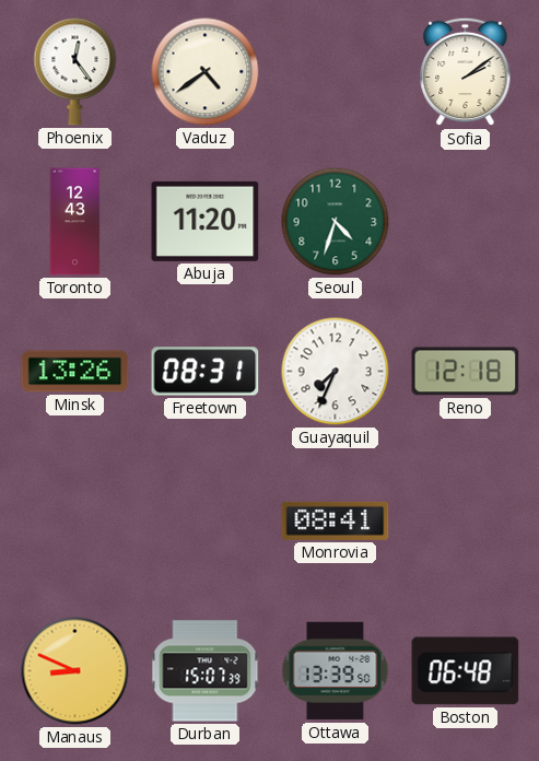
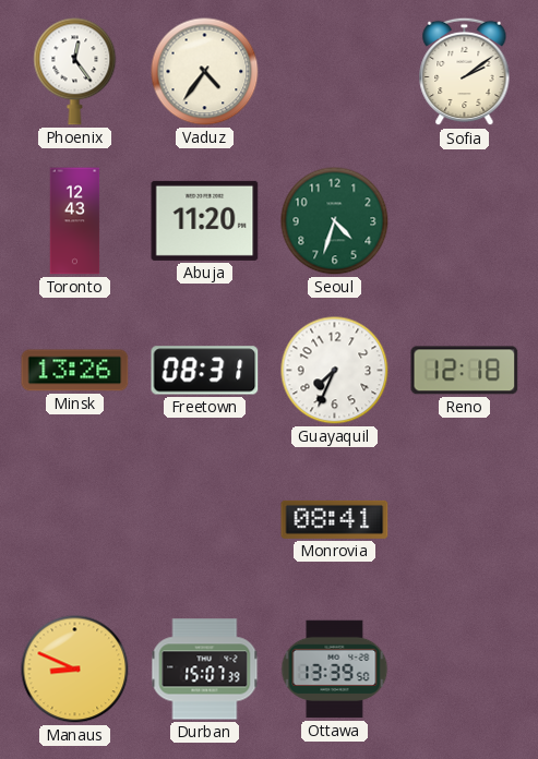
Vaduz: 4:39 -> 4:36 (205, 72)
Boston: 06:48 -> none (466, 671)
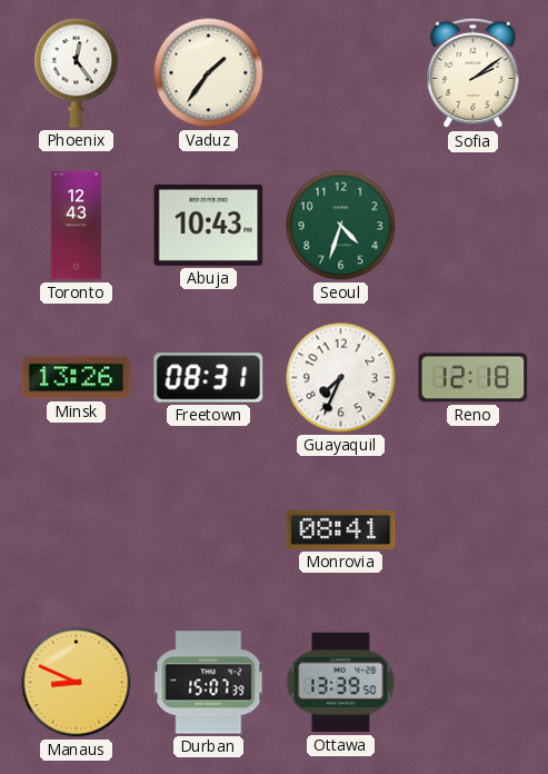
Vaduz: 4:36 -> 1:36 (209, 73)
Abuja: 11:20 -> 10:43 (209, 225)
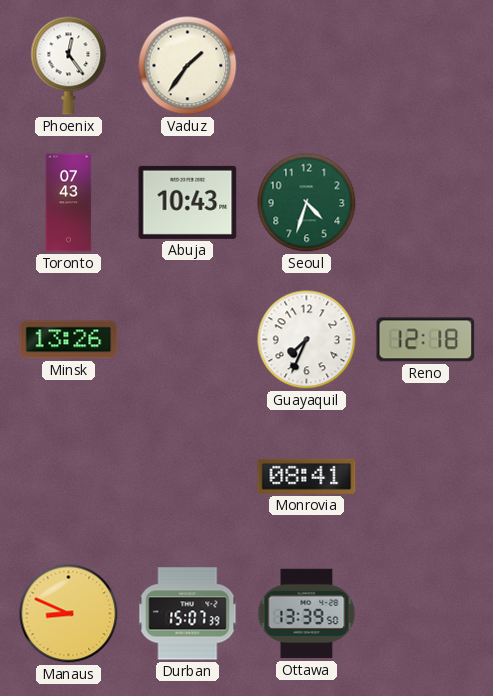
Sofia: 2:09 -> none (474, 73)
Toronto: 12:43 -> 07:43 (69, 203)
Freetown: 08:31 -> none (209, 378)
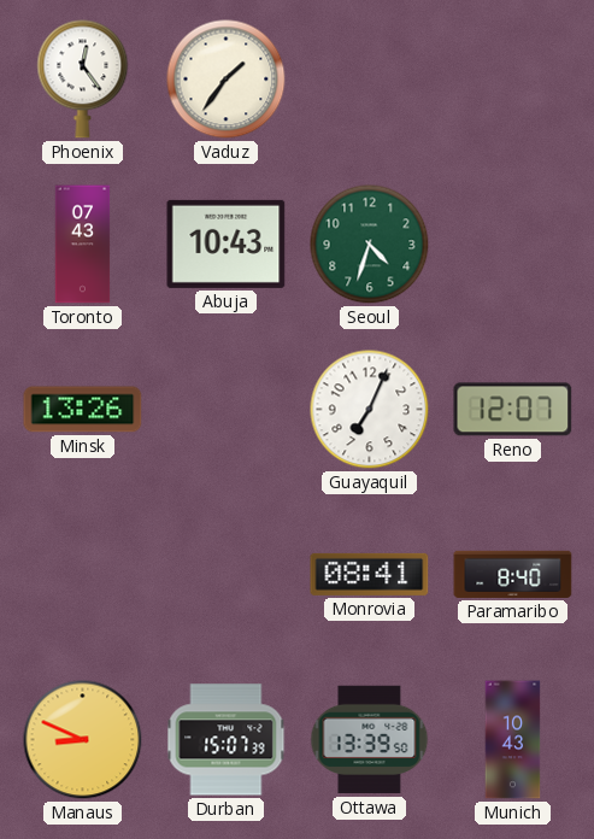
Guayaquil: 7:34 -> 7:04 (370, 410)
Reno: 12:18 -> 12:07 (513, 410)
Paramaribo: none -> 8:40 (513, 574)
Munich: none -> 10:43 (513, 740)
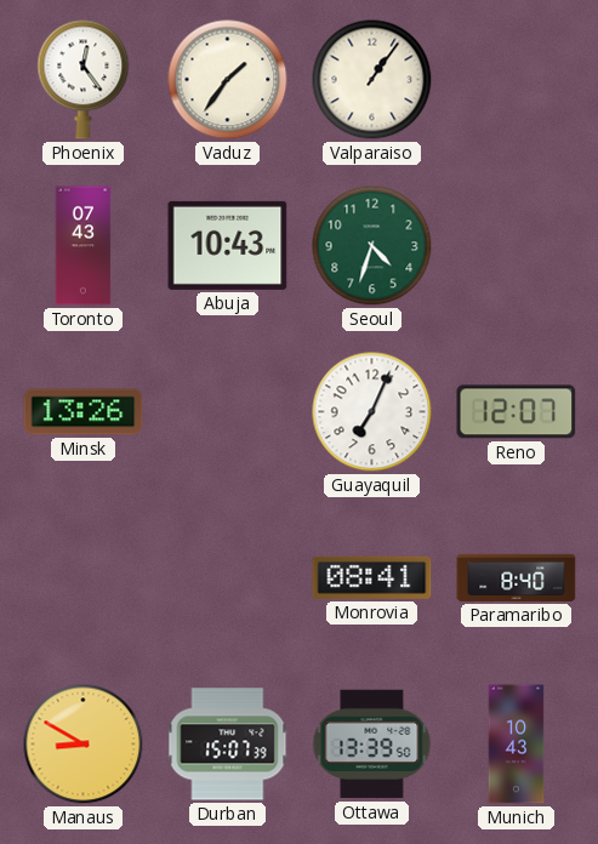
Valparaiso: none -> 1:06 (372, 80)
Manaus: 8:49 -> 8:50 (84, 745)
